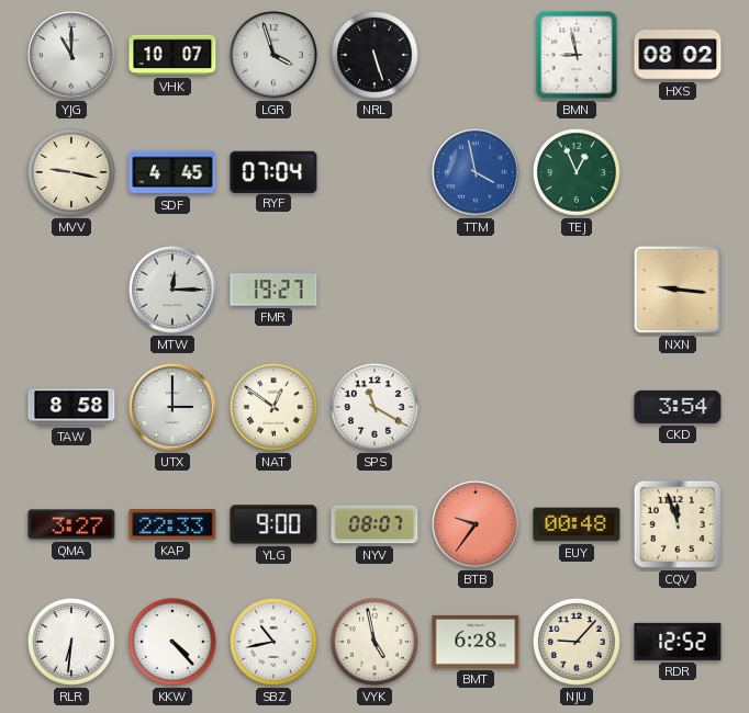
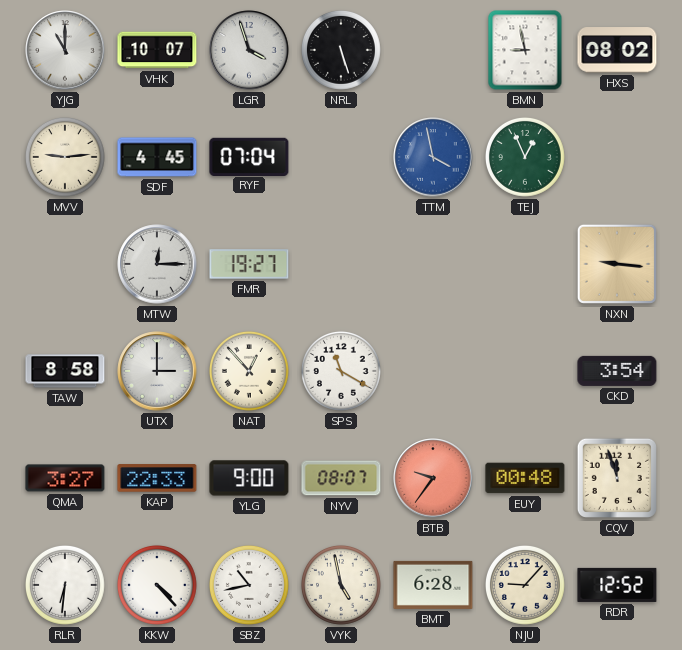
MVV: 9:17 -> 9:14 (65, 157)
NAT: 12:51 -> 12:53 (249, 371)
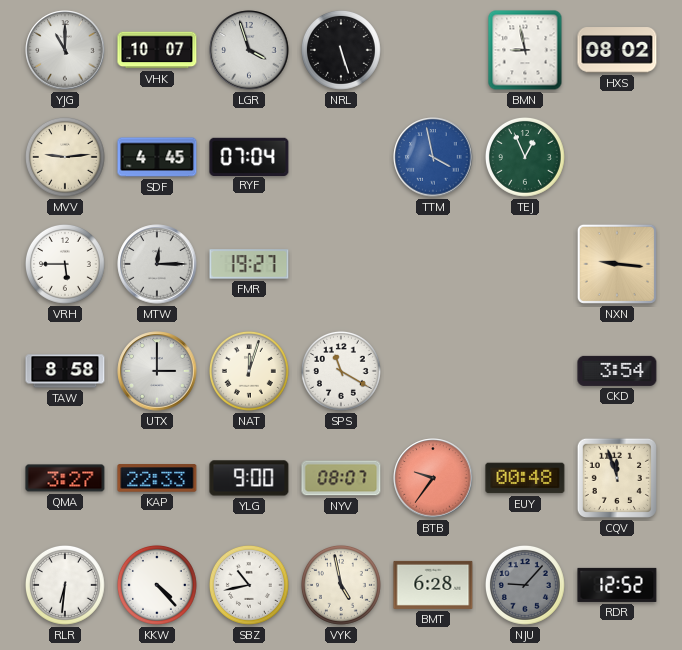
VRH: none -> 5:45 (65, 264)
NAT: 12:53 -> 12:03 (249, 371)
NJU dial: cream -> grey (525, 585)
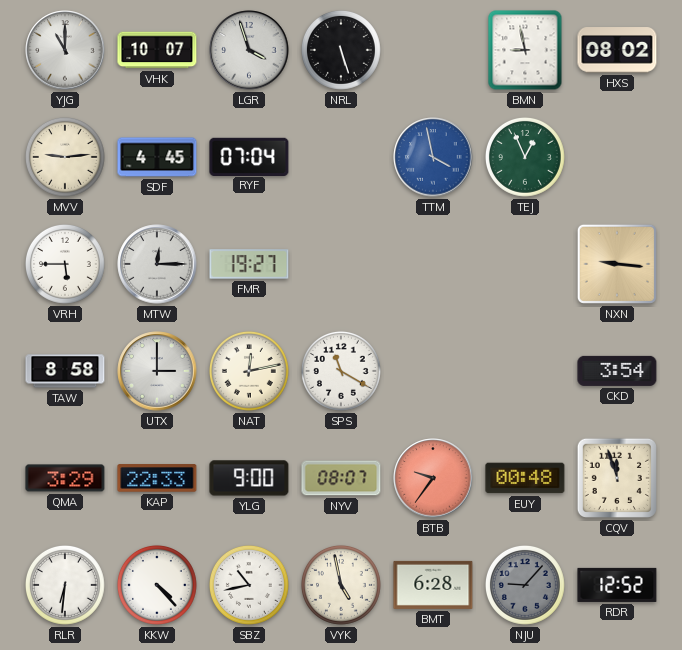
NAT: 12:03 -> 12:13 (249, 371)
QMA: 3:27 -> 3:29 (65, 478)
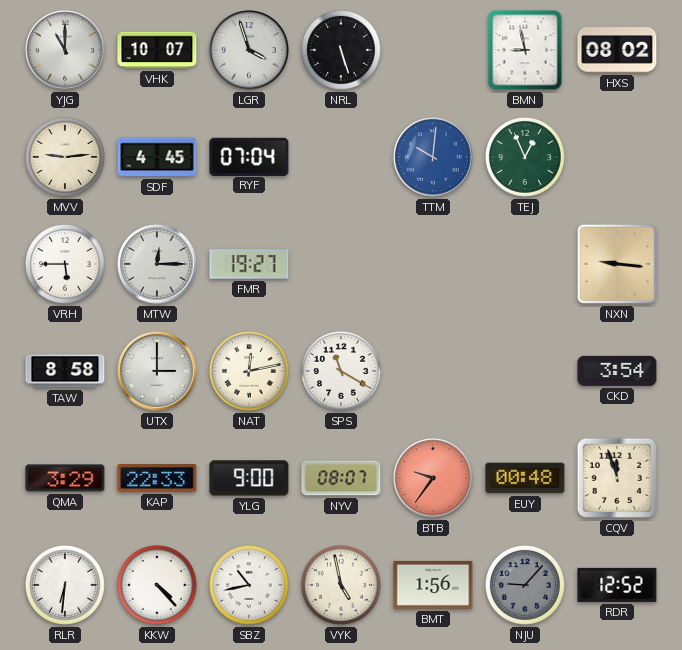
TTM: 3:58 -> 10:01 (433, 157)
BMT: 6:28 -> 1:56 (433, 585)
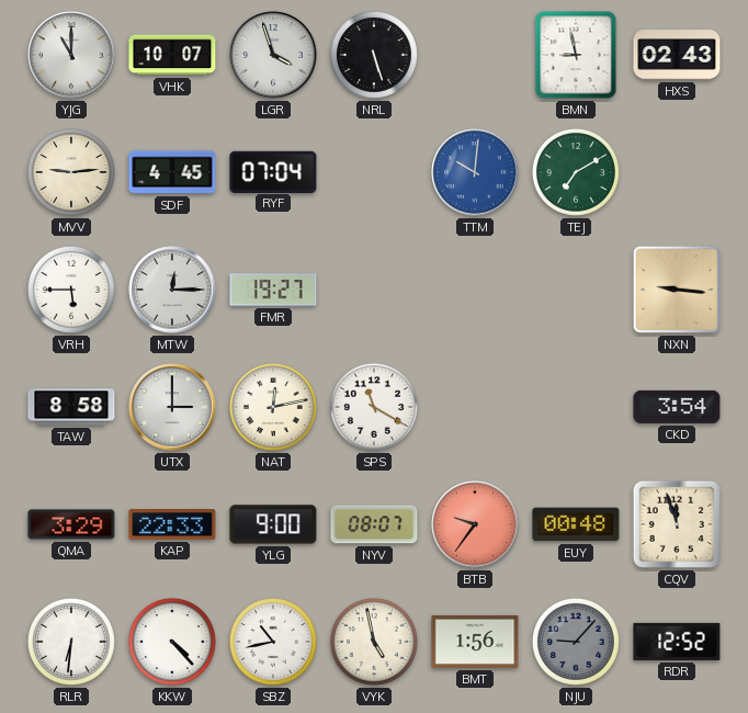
HXS: 08:02 -> 02:43 (677, 55)
TEJ: 12:56 -> 7:10 (576, 172)
